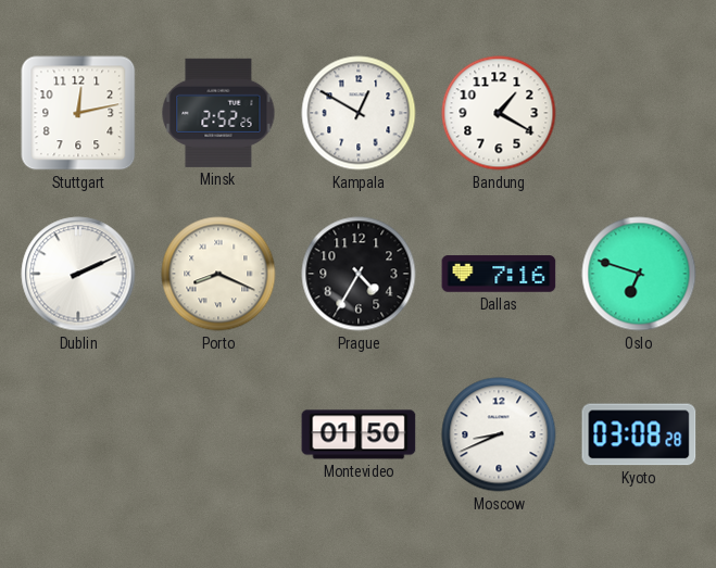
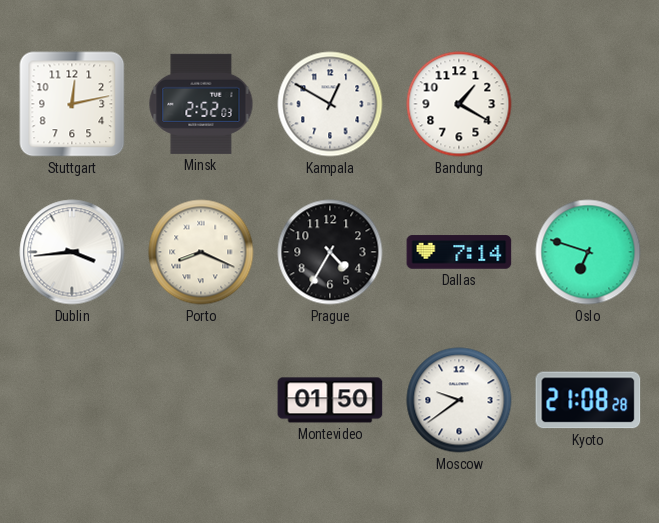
Minsk: 2:52:25 -> 2:52:03 (201, 104)
Dublin: 2:11 -> 3:44 (72, 252)
Dallas: 7:16 -> 7:14 (459, 252)
Moscow: 8:41 -> 9:39 (459, 400)
Kyoto: 03:08 -> 21:08 (588, 400)
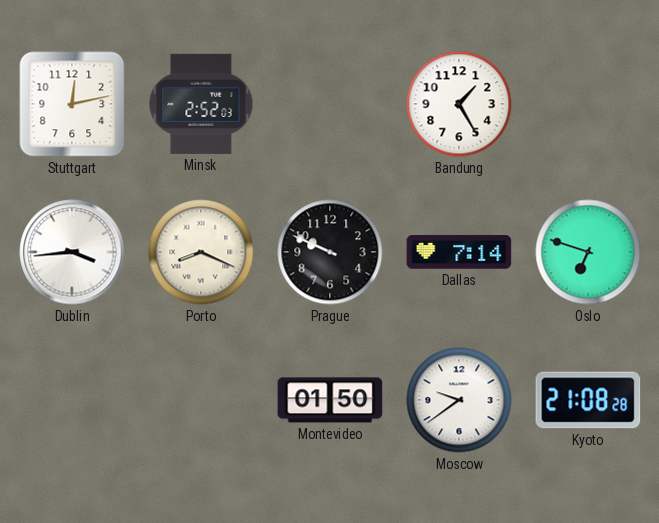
Kampala: 12:50 -> none (330, 104)
Bandung: 1:20 -> 1:25 (459, 104)
Prague: 4:35 -> 9:49 (330, 252)
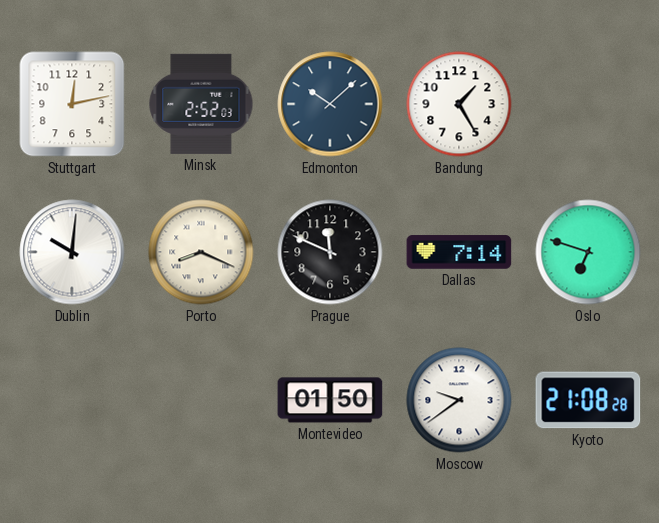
Edmonton: none -> 10:08 (330, 104)
Dublin: 3:44 -> 10:01 (72, 252)
Prague: 9:49 -> 11:49 (330, 252)
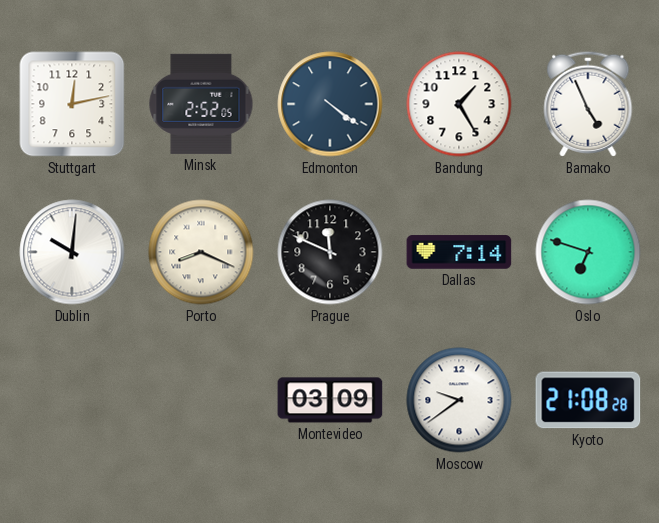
Minsk: 2:52:03 -> 2:52:05 (201, 104)
Edmonton: 10:08 -> 4:21 (330, 104)
Bamako: none -> 4:56 (588, 104)
Montevideo: 01:50 -> 03:09 (330, 400)
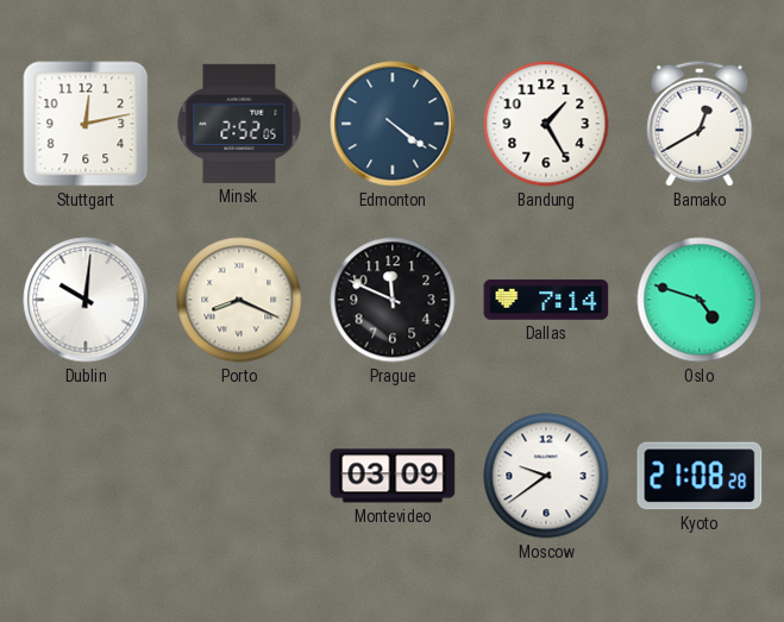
Bamako: 4:56 -> 12:40 (700, 124)
Oslo: 6:48 -> 4:48 (700, 300)
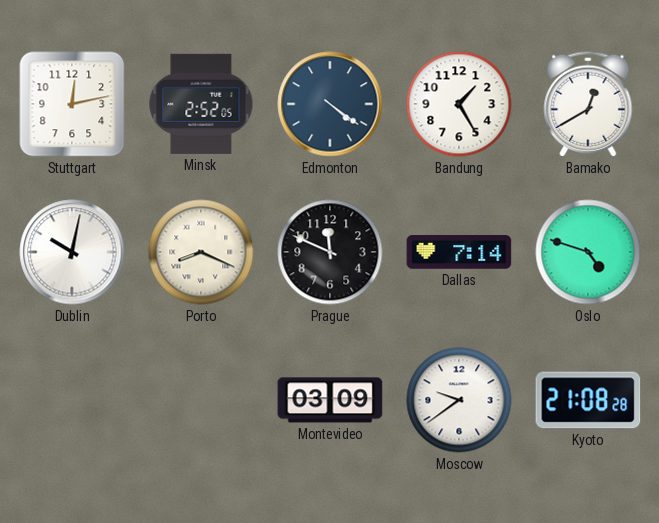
Dublin: 10:01 -> 10:02 (72, 252)
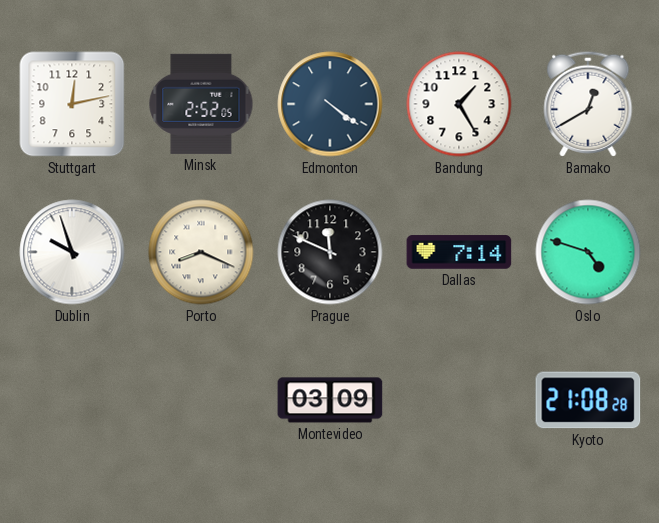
Dublin: 10:02 -> 9:57 (72, 252)
Moscow: 9:39 -> none (459, 400)
